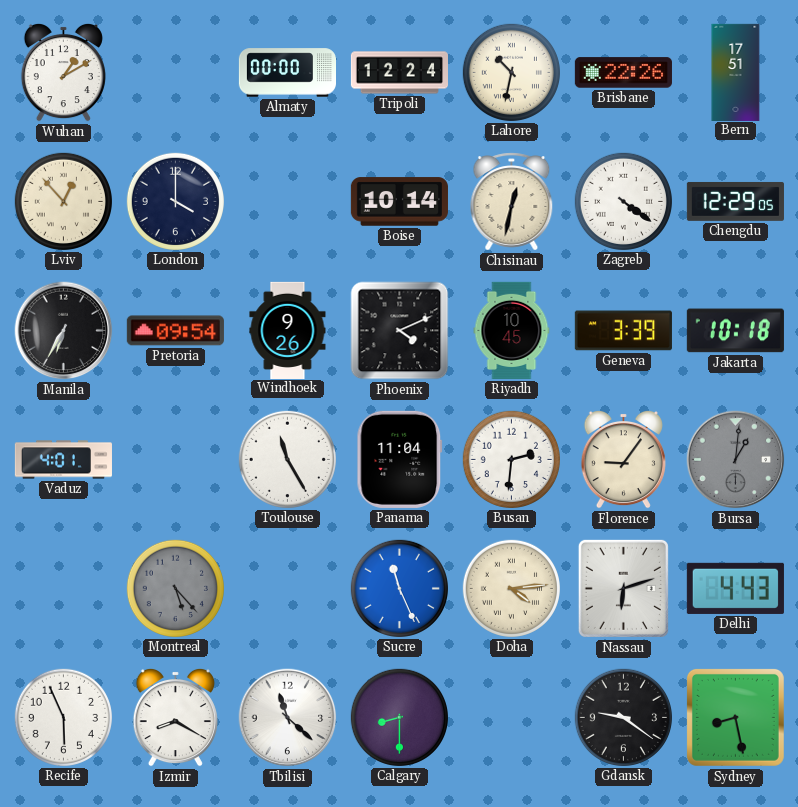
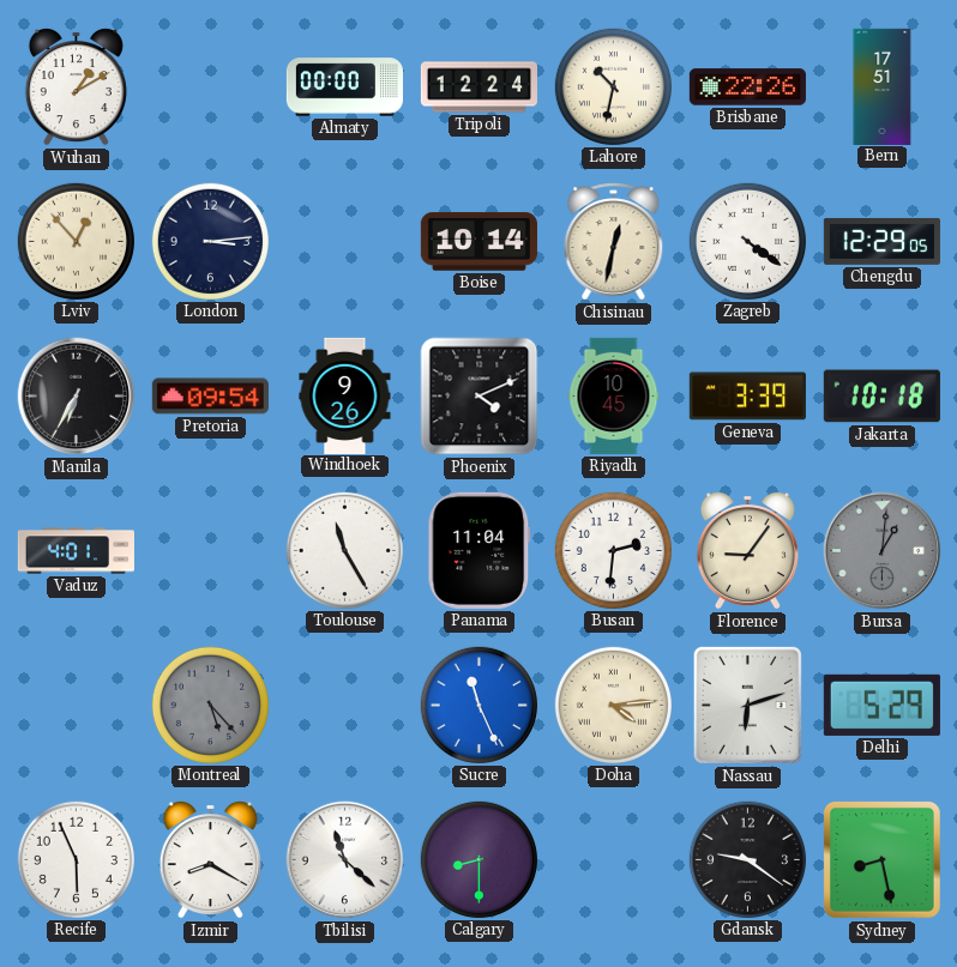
London: 4:00 -> 3:14 (210, 241)
Delhi: 4:43 -> 5:29 (881, 705)
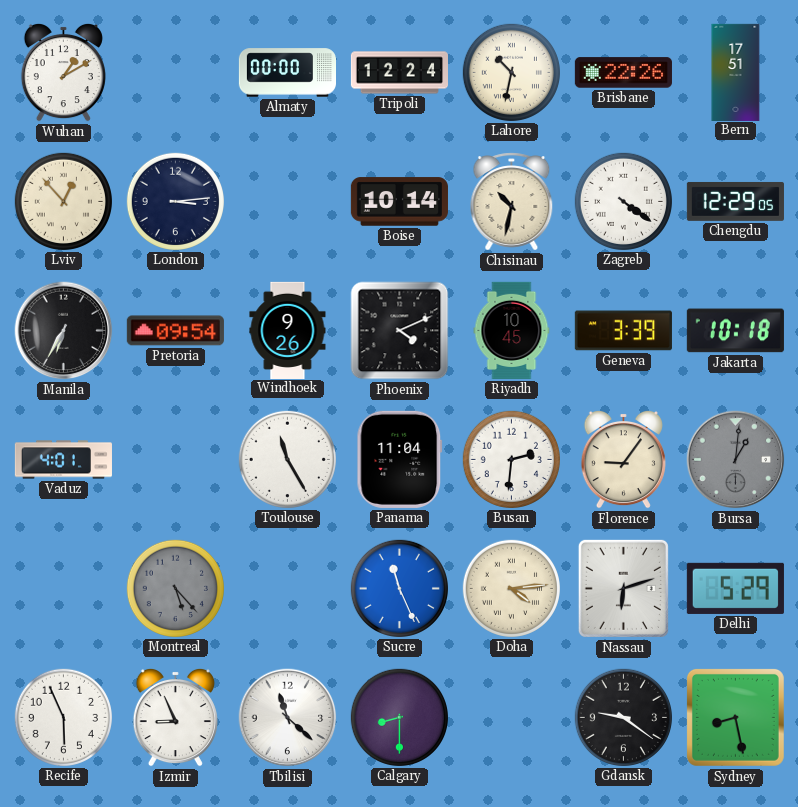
Chisinau: 12:32 -> 10:32 (512, 202)
Izmir: 8:20 -> 8:56 (175, 717)
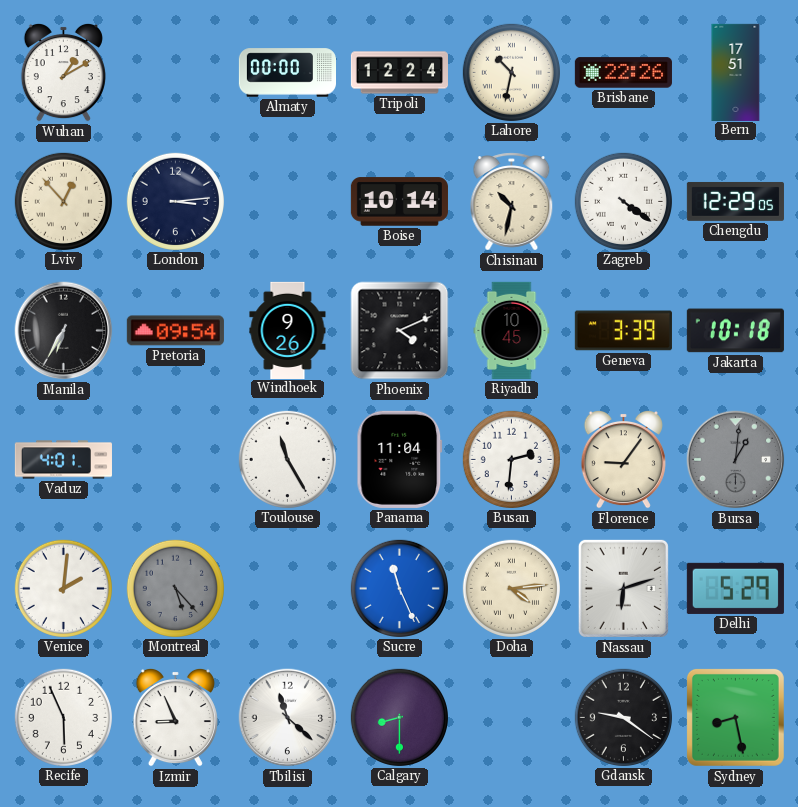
Venice: none -> 2:01 (63, 588)
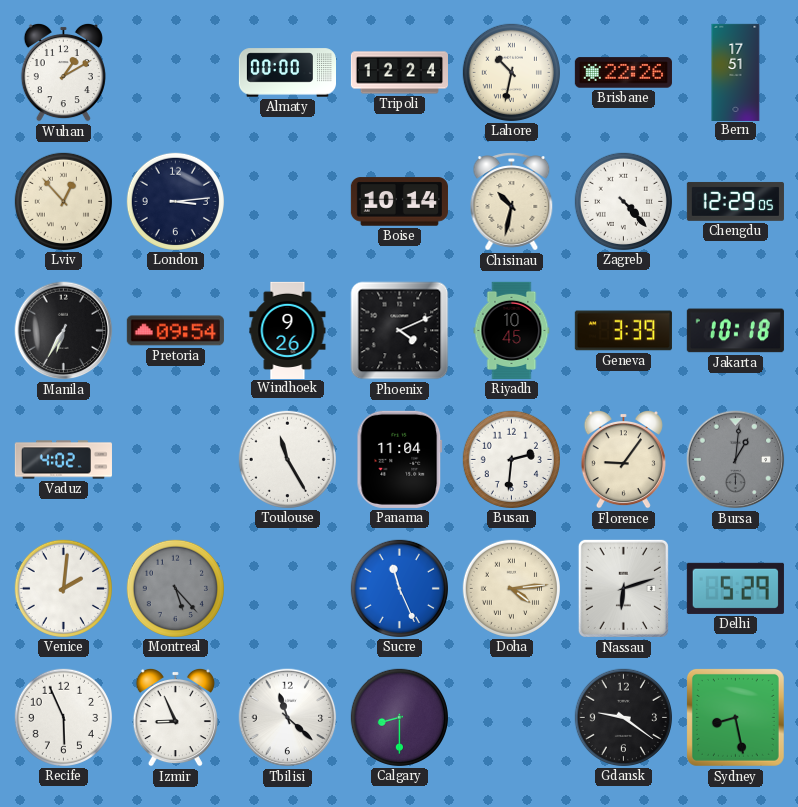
Zagreb: 4:21 -> 4:23 (623, 201)
Vaduz: 4:01 -> 4:02 (63, 460)
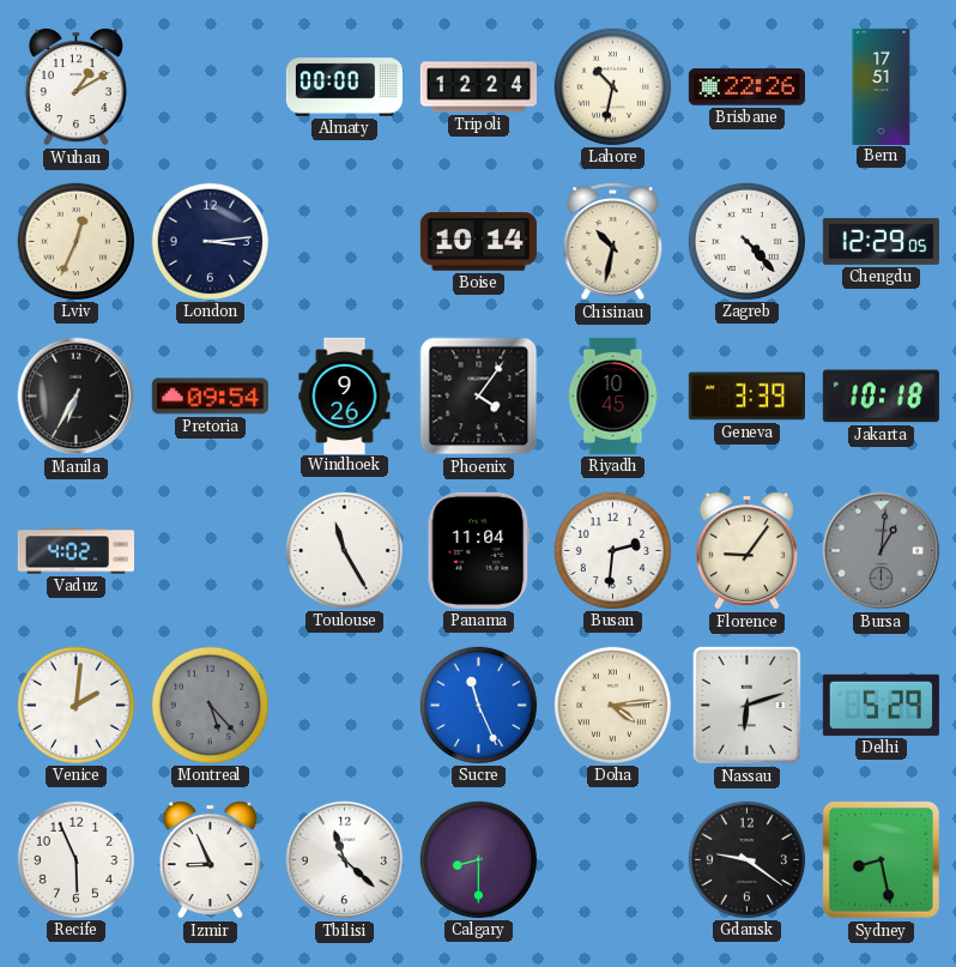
Lviv: 12:53 -> 12:34 (75, 241)
Phoenix: 4:11 -> 4:06 (479, 397)
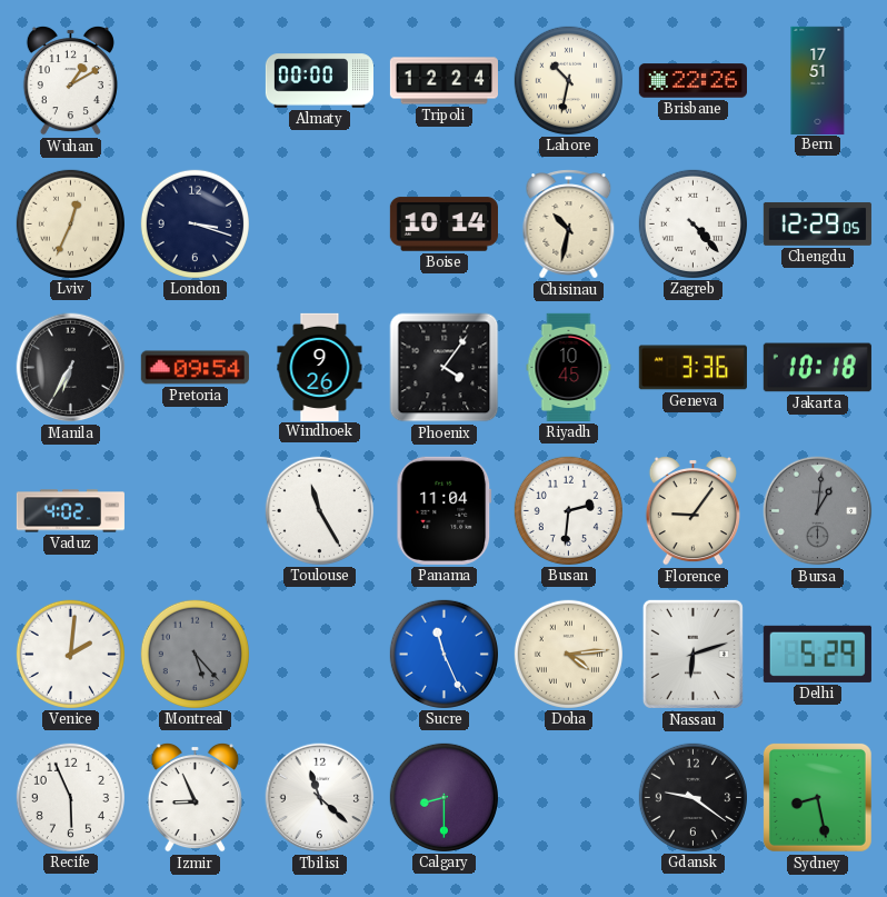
London: 3:14 -> 3:18 (195, 223)
Geneva: 3:39 -> 3:36 (692, 368)
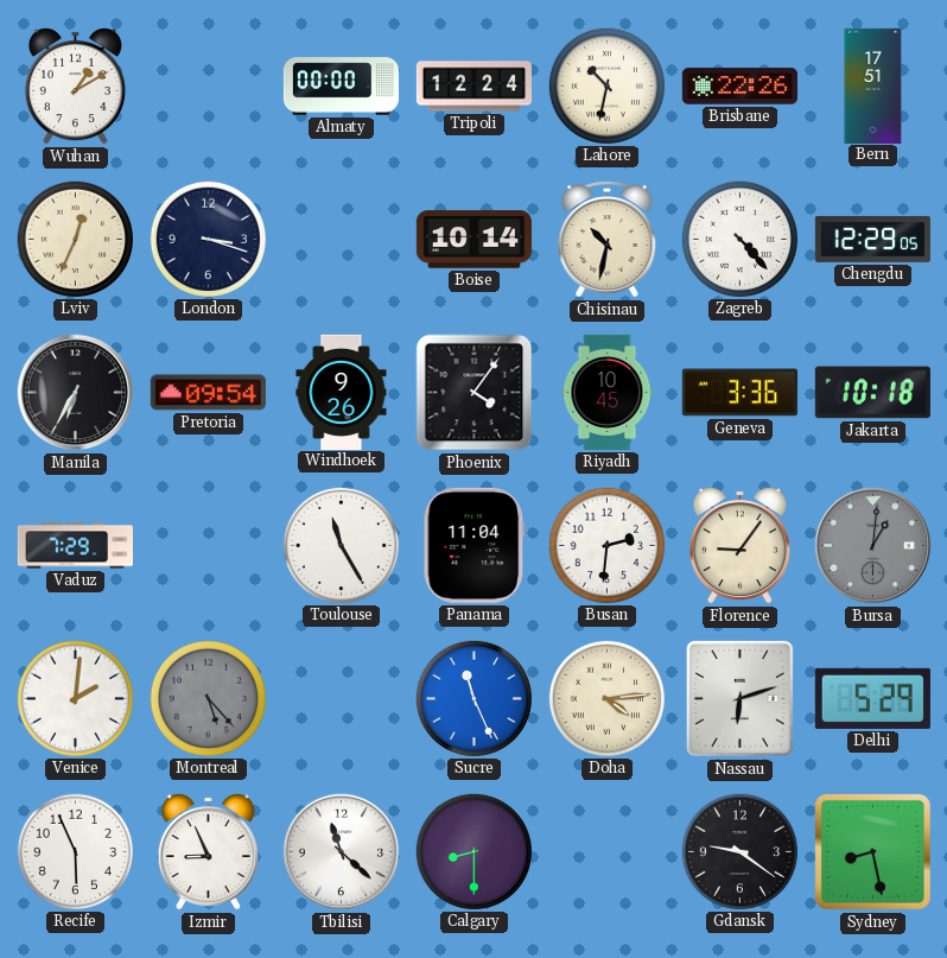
Vaduz: 4:02 -> 7:29 (75, 546)
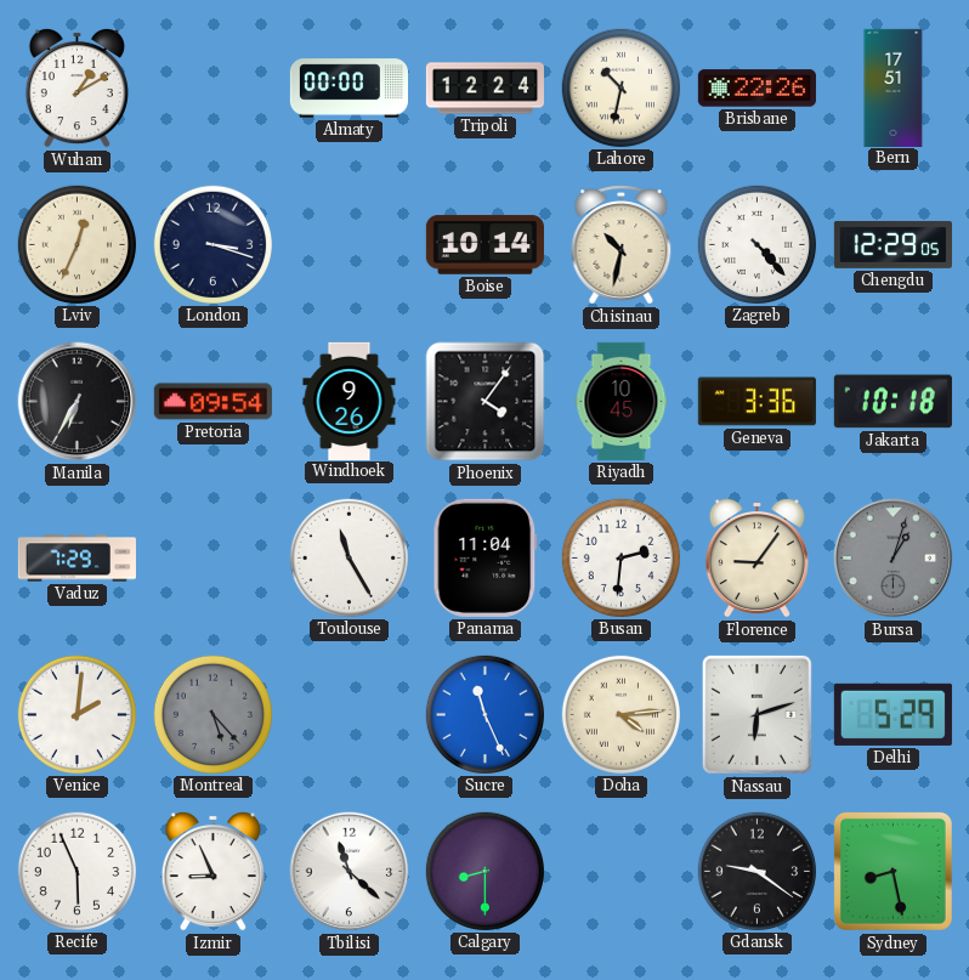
Bursa: 1:01 -> 1:03 (894, 559)
